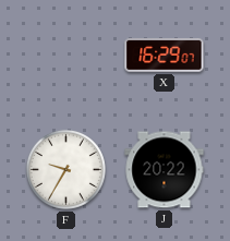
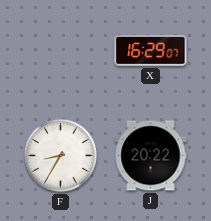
F: 9:35 -> 8:35 (60, 155)
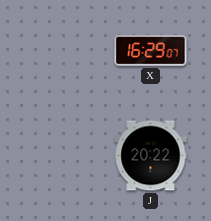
F: 8:35 -> none (60, 155)
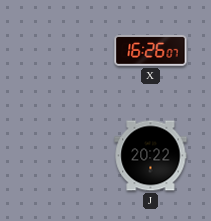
X: 16:29 -> 16:26 (151, 51)
